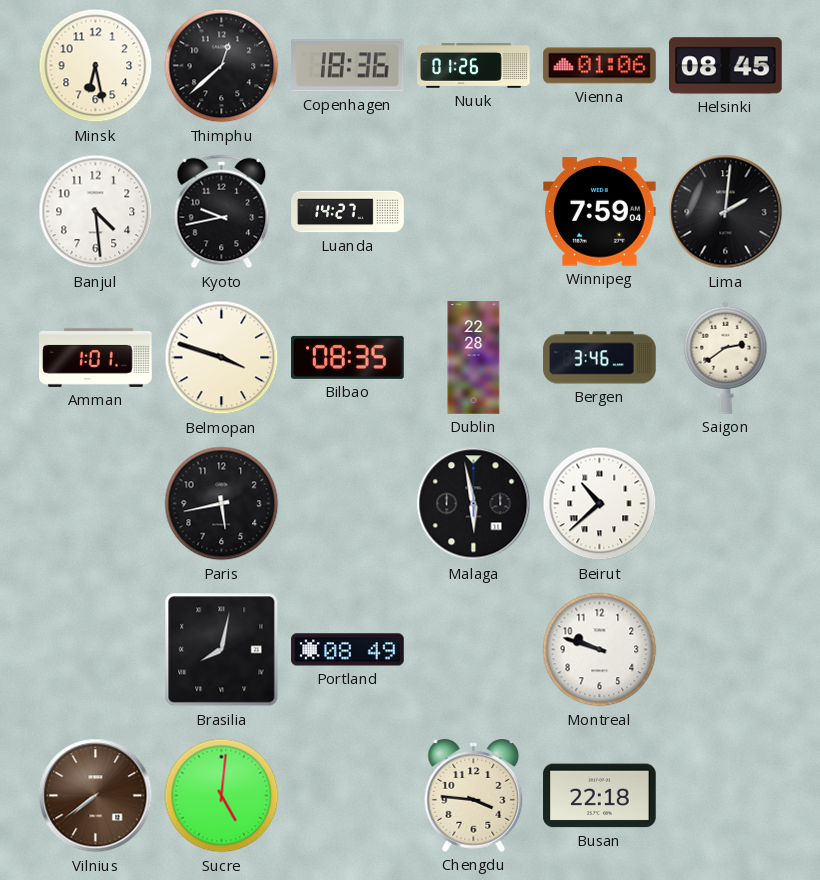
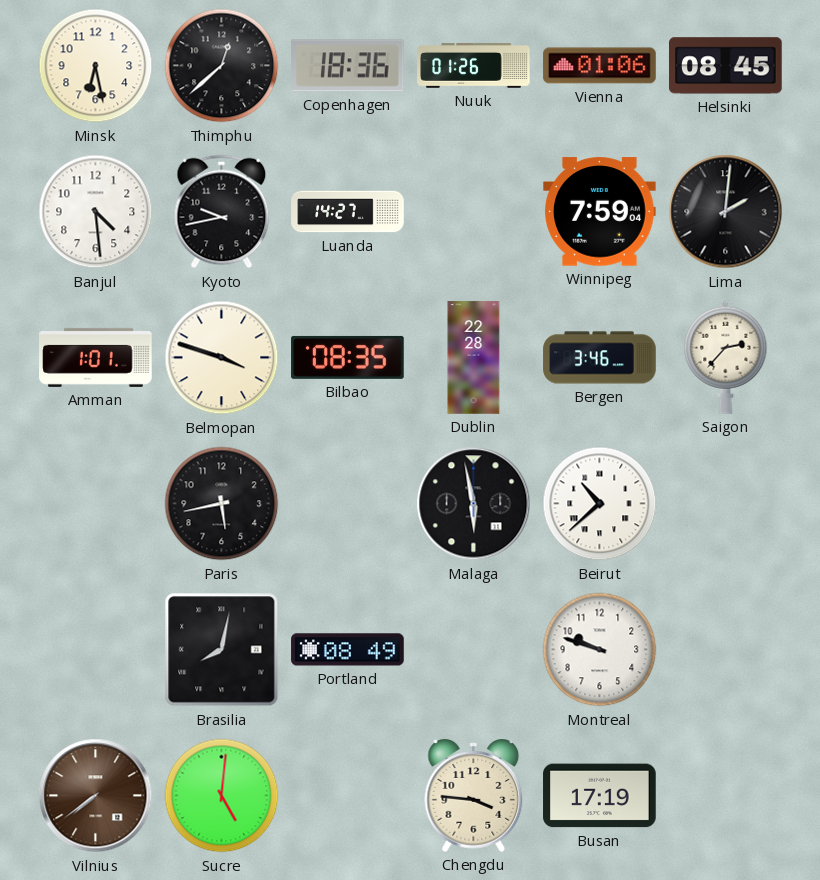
Saigon: 2:39 -> 2:37 (726, 357)
Busan: 22:18 -> 17:19 (600, 796)
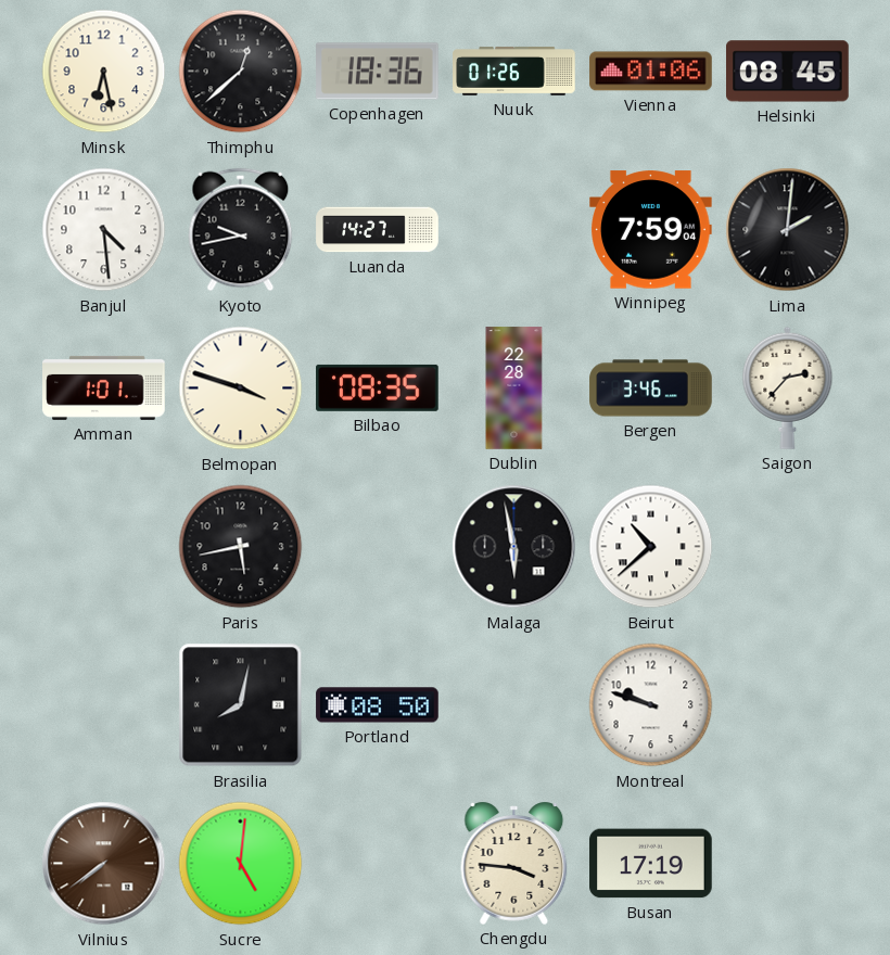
Portland: 08:49 -> 08:50 (378, 705)
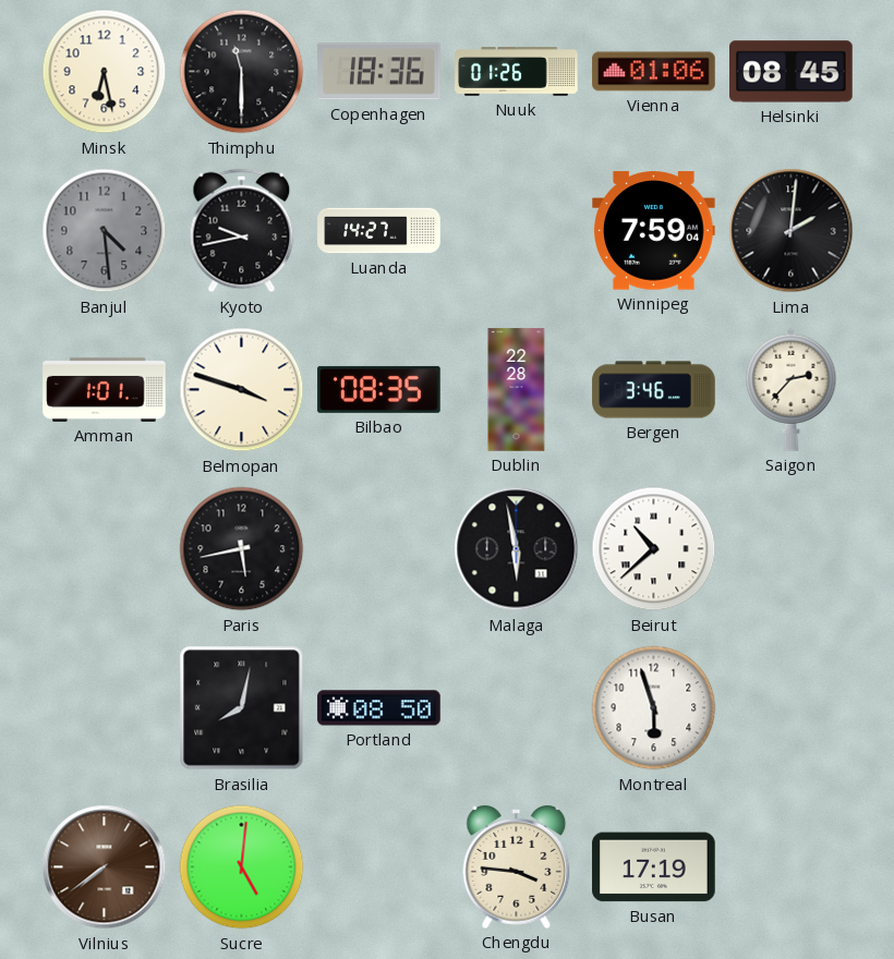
Thimphu: 12:38 -> 11:30 (242, 72)
Banjul dial: white -> grey (105, 231)
Montreal: 9:48 -> 5:57 (654, 708)
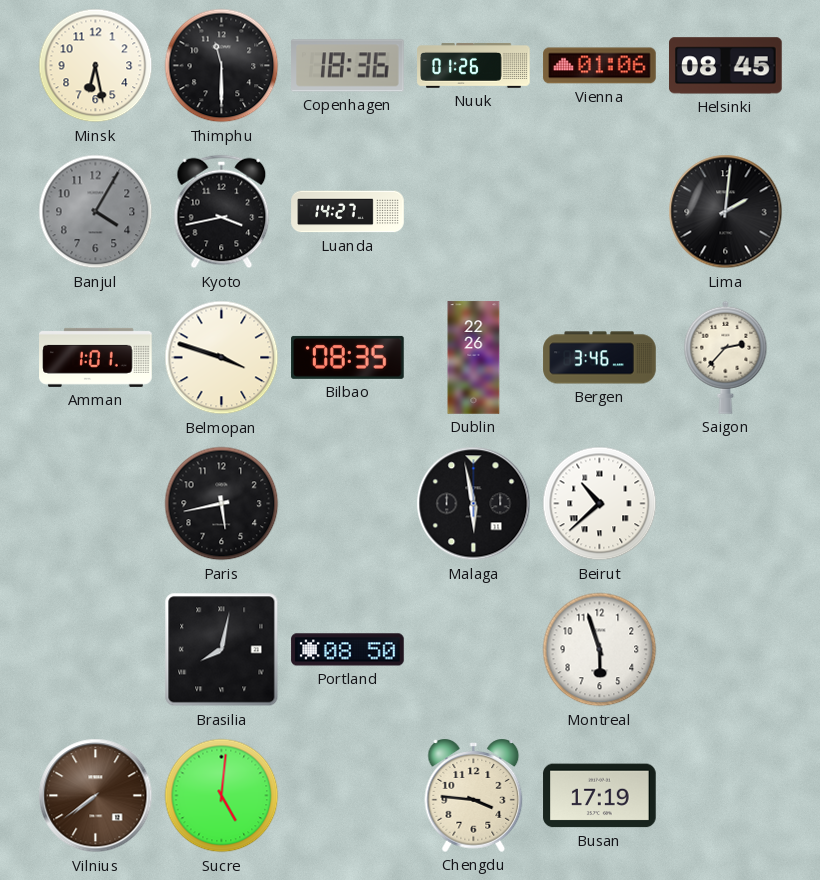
Banjul: 4:29 -> 4:05 (96, 212)
Kyoto: 9:43 -> 3:43 (222, 212)
Winnipeg: 7:59 -> none (654, 231)
Dublin: 22:28 -> 22:26 (474, 358)
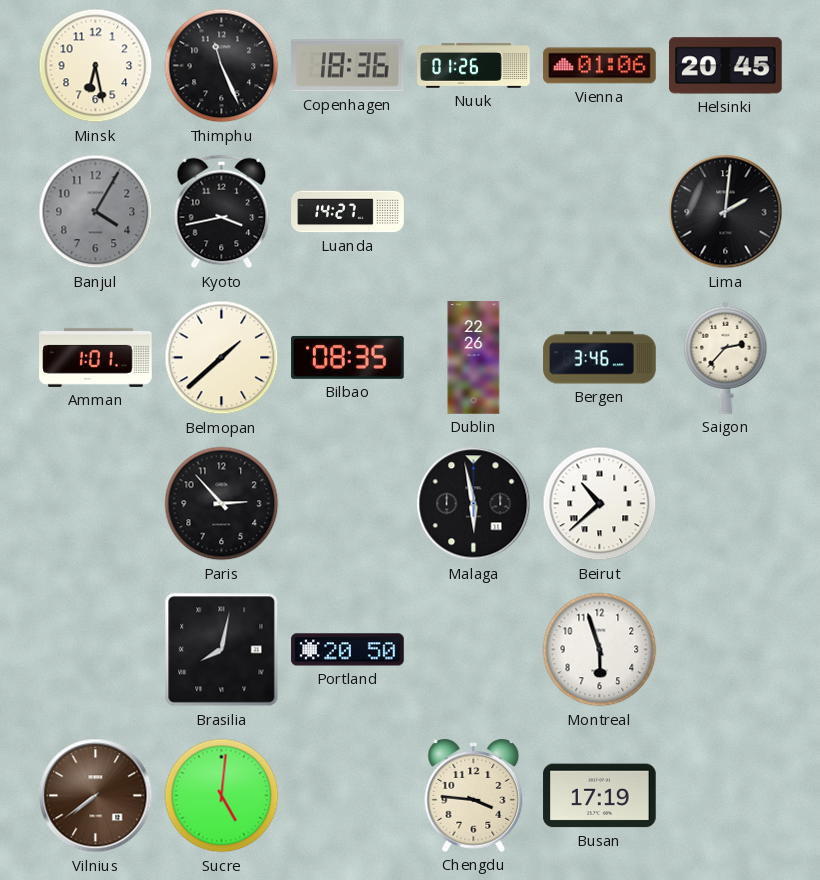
Thimphu: 11:30 -> 11:26 (222, 66)
Helsinki: 08:45 -> 20:45 (726, 66)
Belmopan: 3:48 -> 1:38 (222, 358)
Paris: 5:43 -> 2:53 (222, 504)
Portland: 08:50 -> 20:50 (348, 650)
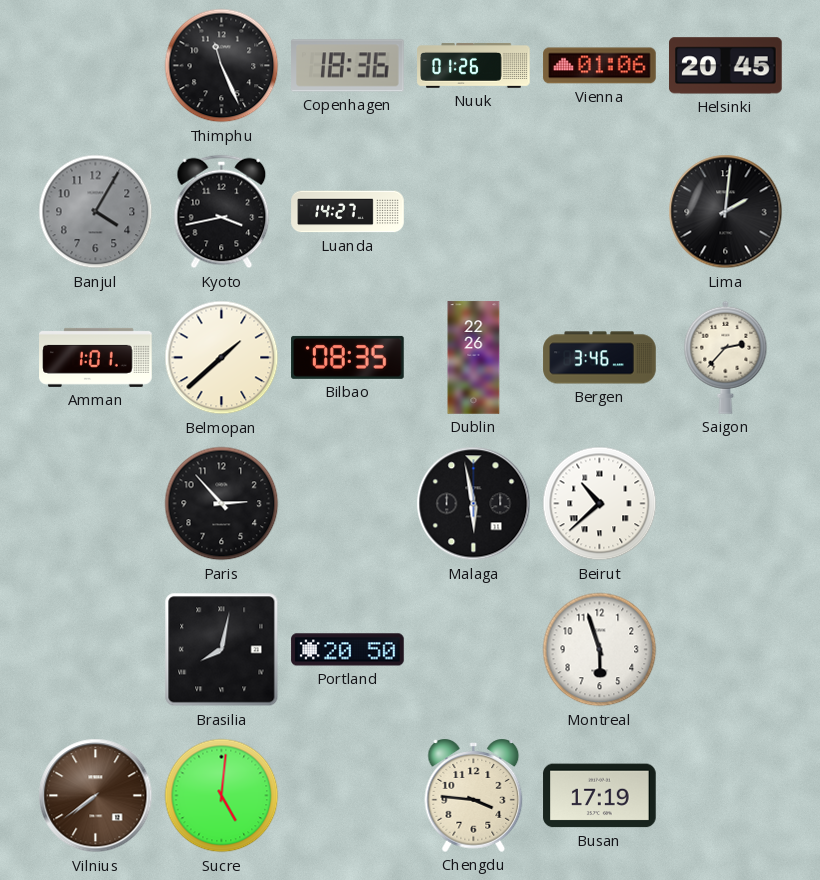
Minsk: 6:28 -> none (96, 66)
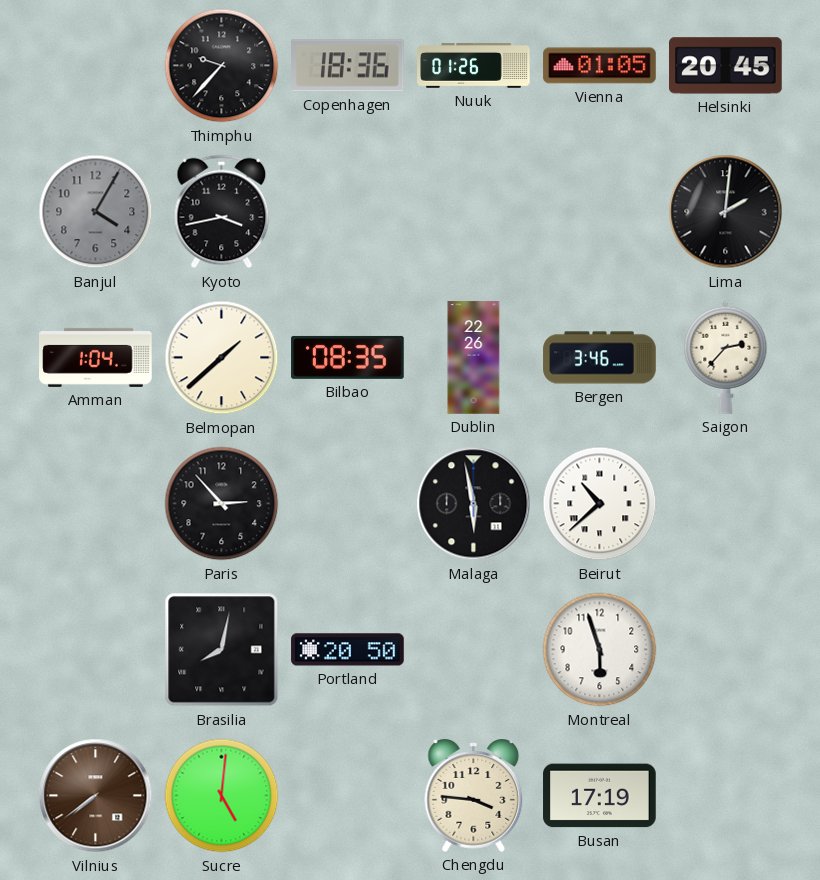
Thimphu: 11:26 -> 9:37 (222, 66)
Vienna: 01:06 -> 01:05 (600, 66)
Luanda: 14:27 -> none (348, 212)
Amman: 1:01 -> 1:04 (96, 357)
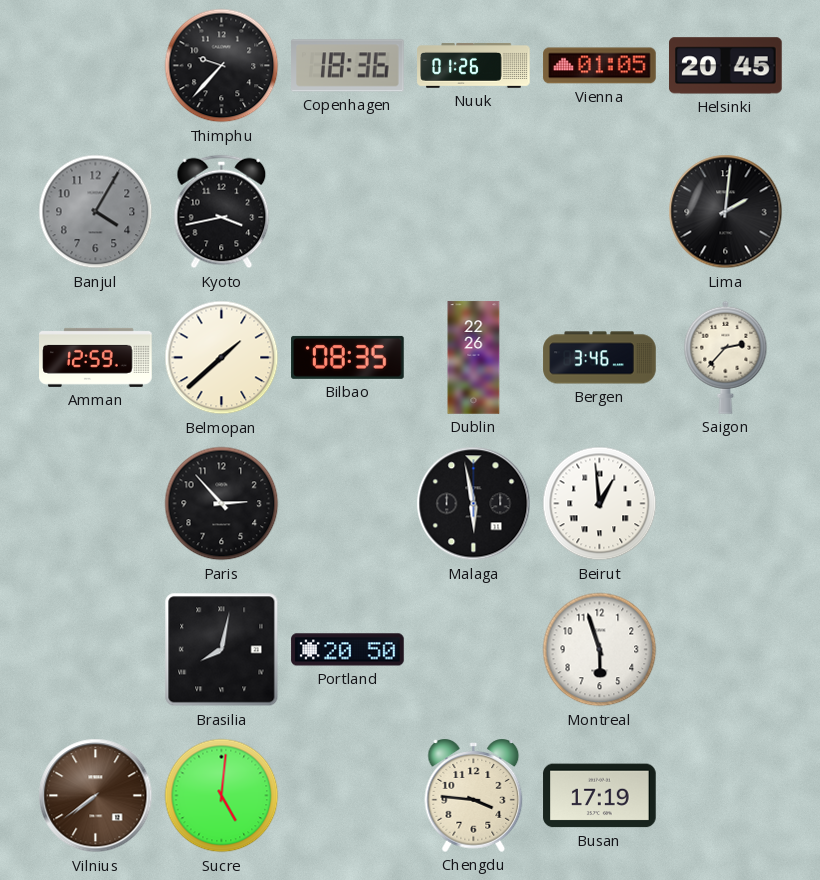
Amman: 1:04 -> 12:59 (96, 357)
Beirut: 10:38 -> 12:59 (600, 504)
